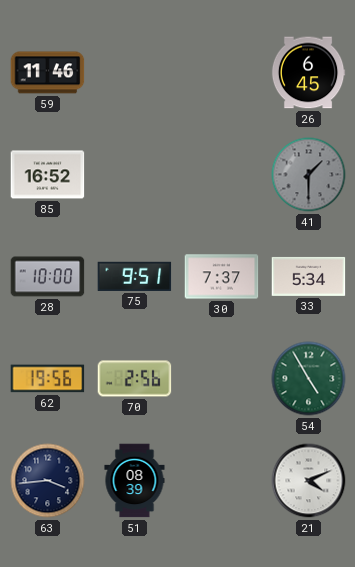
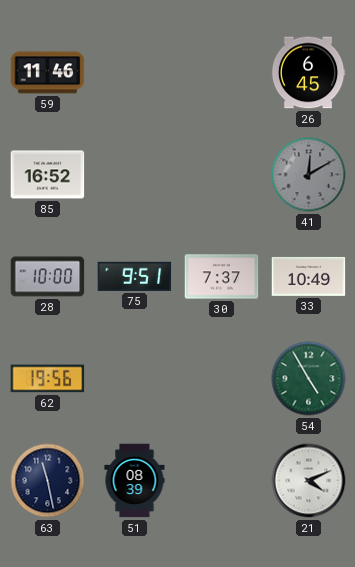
41: 1:30 -> 12:10 (309, 175)
33: 5:34 -> 10:49 (309, 276)
70: 2:56 -> none (135, 379)
63: 3:44 -> 11:28 (48, 481)
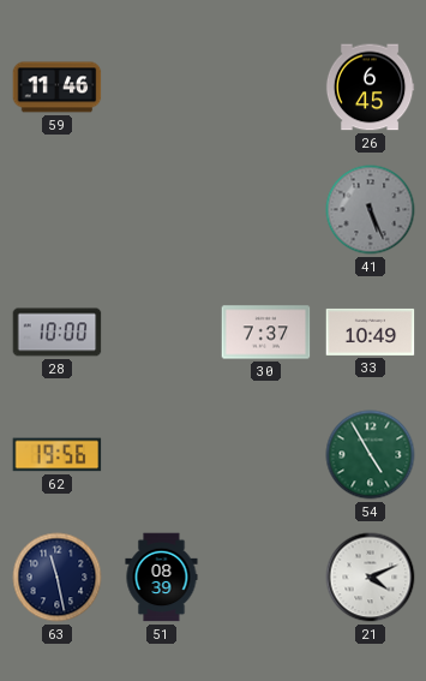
85: 16:52 -> none (48, 175)
41: 12:10 -> 5:26 (371, 210)
75: 9:51 -> none (135, 276)
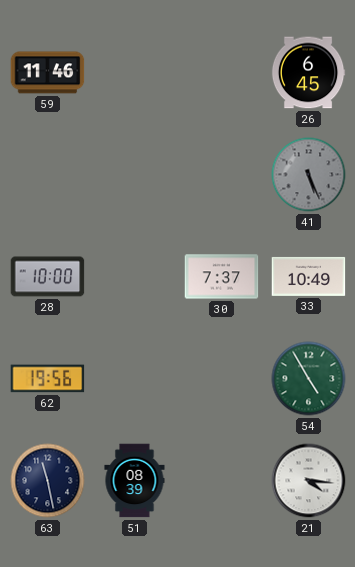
21: 4:11 -> 4:16 (309, 481)
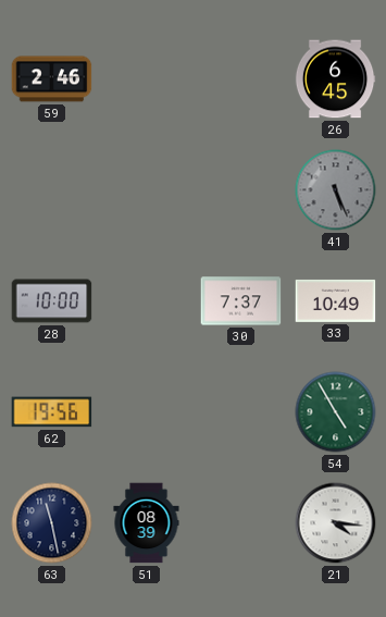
59: 11:46 -> 2:46 (52, 79)
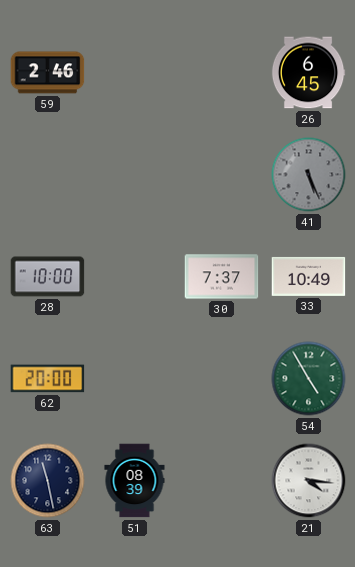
62: 19:56 -> 20:00 (48, 379)
